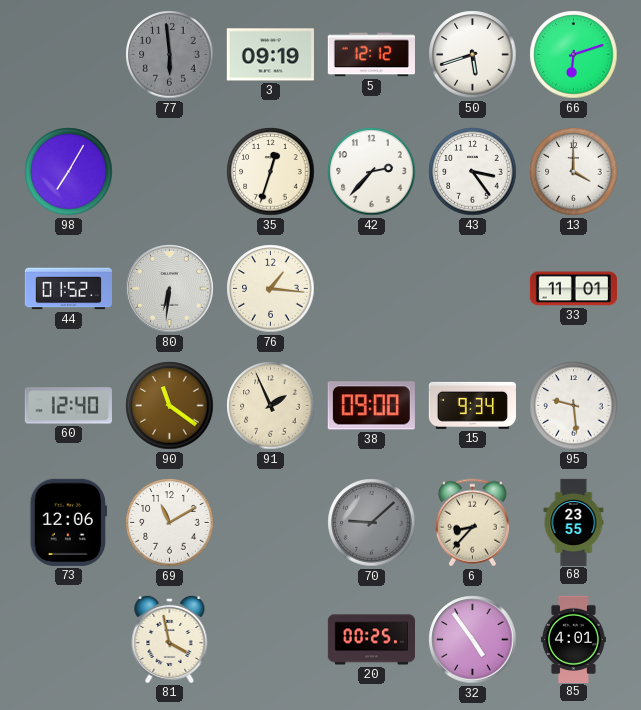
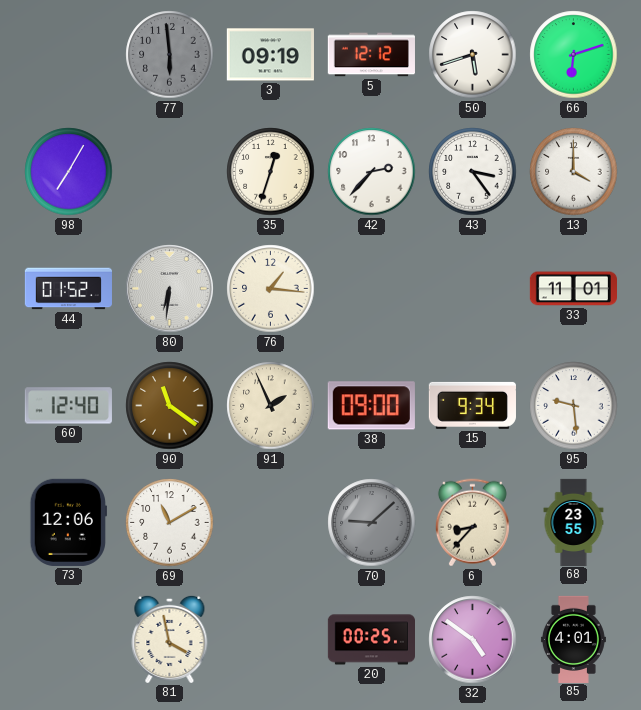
32: 4:54 -> 4:51 (473, 640)
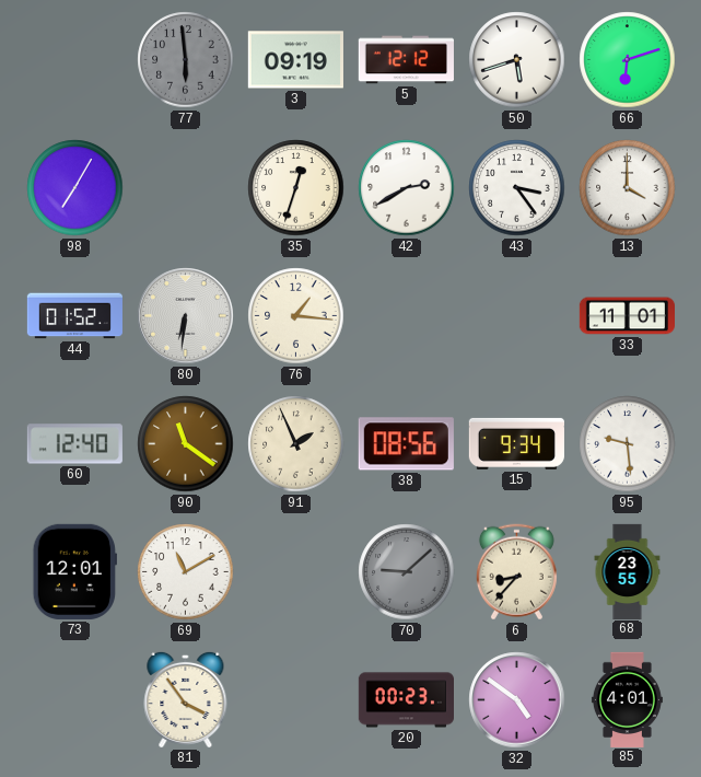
42: 2:37 -> 2:40 (407, 188)
38: 09:00 -> 08:56 (406, 444)
73: 12:06 -> 12:01 (74, 571)
81: 3:58 -> 3:54 (186, 699)
20: 00:25 -> 00:23 (406, 700)
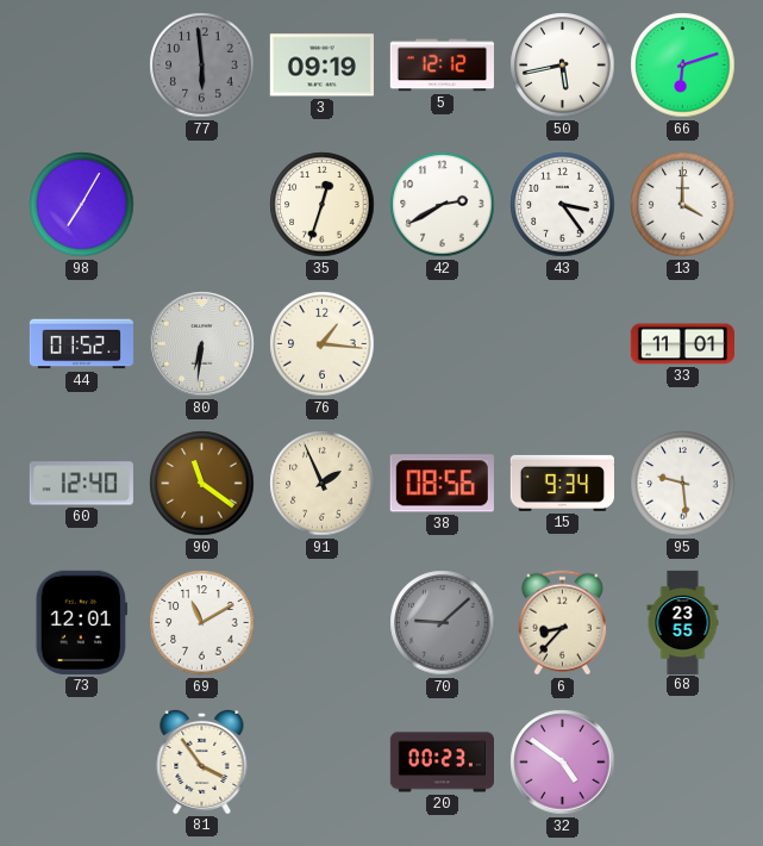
50: 5:42 -> 5:43 (563, 66)
85: 4:01 -> none (627, 699)
